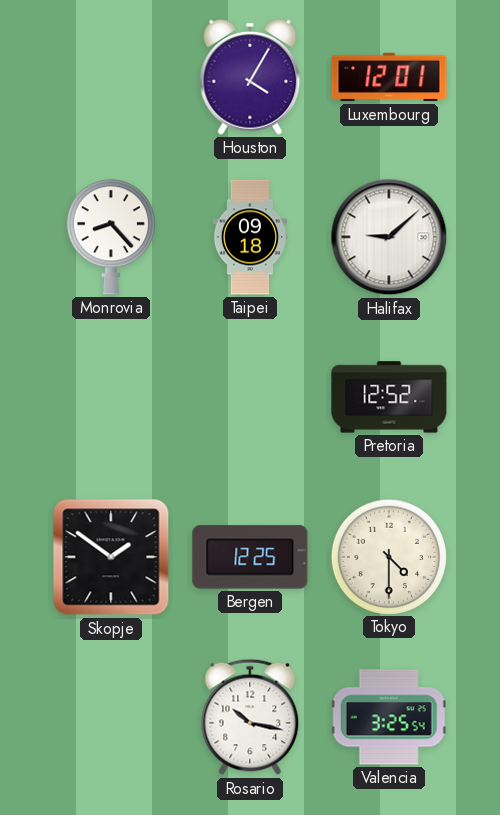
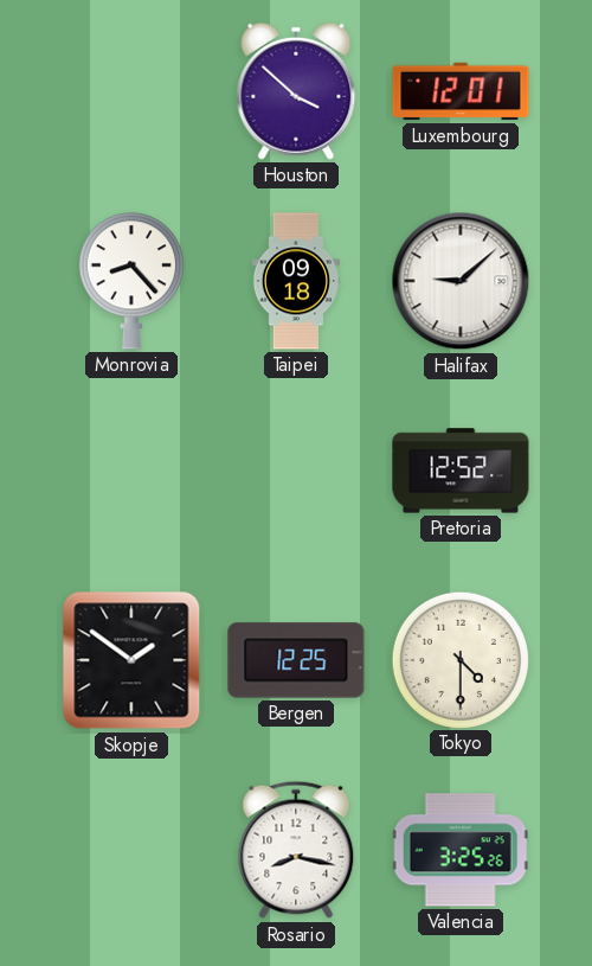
Houston: 4:05 -> 3:52 (296, 91)
Rosario: 10:17 -> 8:17 (296, 850)
Valencia: 3:25:54 -> 3:25:26 (461, 850)
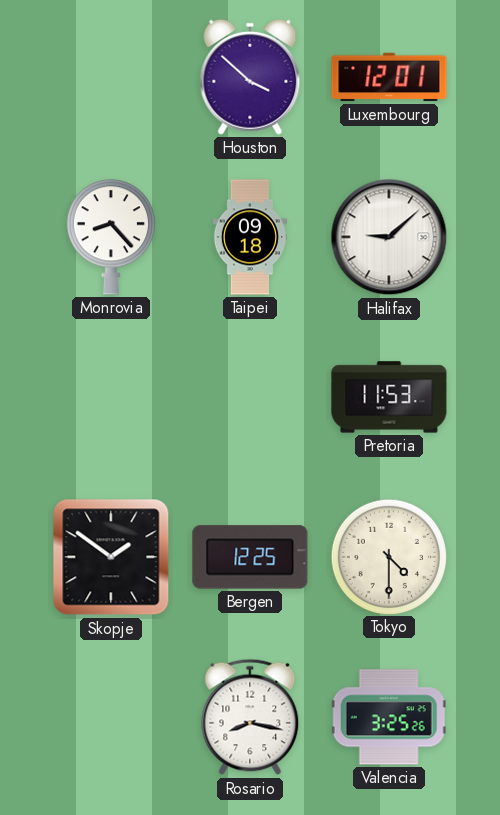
Pretoria: 12:52 -> 11:53 (389, 397)
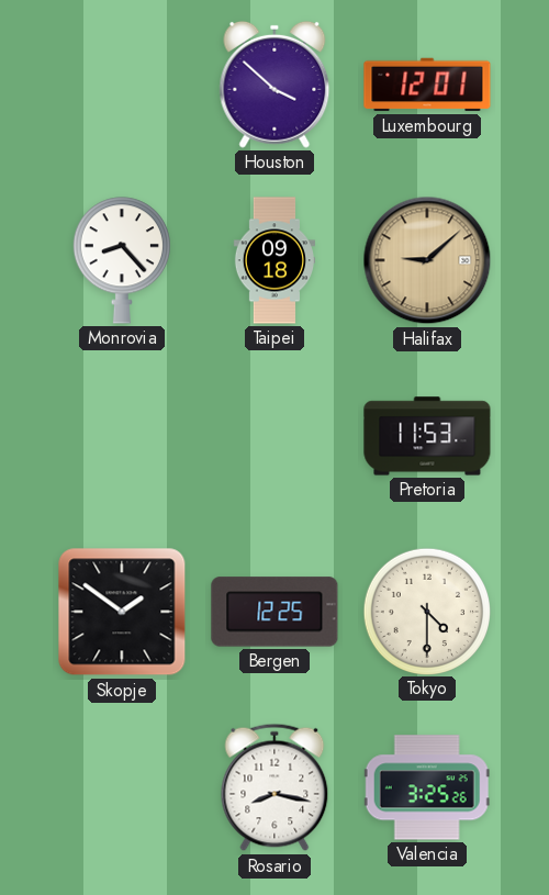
Halifax dial: white -> champagne (427, 260)
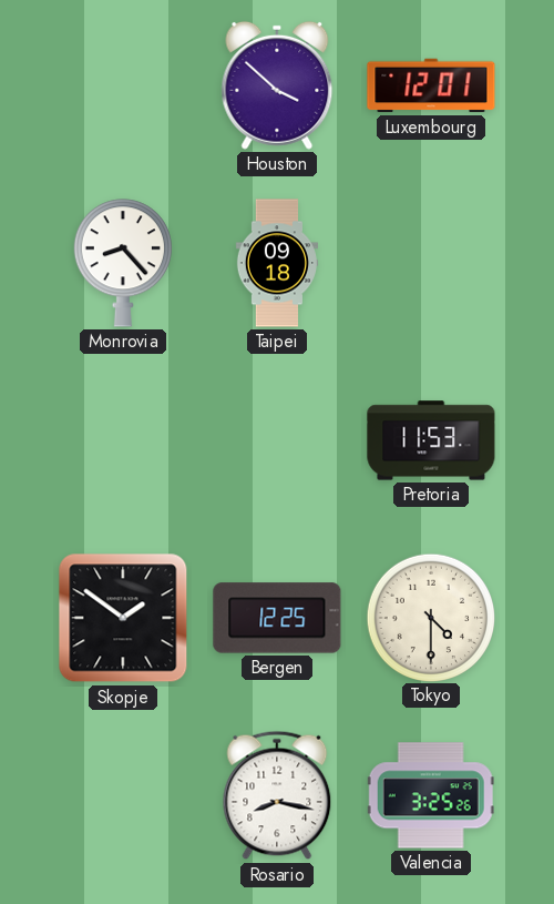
Halifax: 9:08 -> none (427, 260)
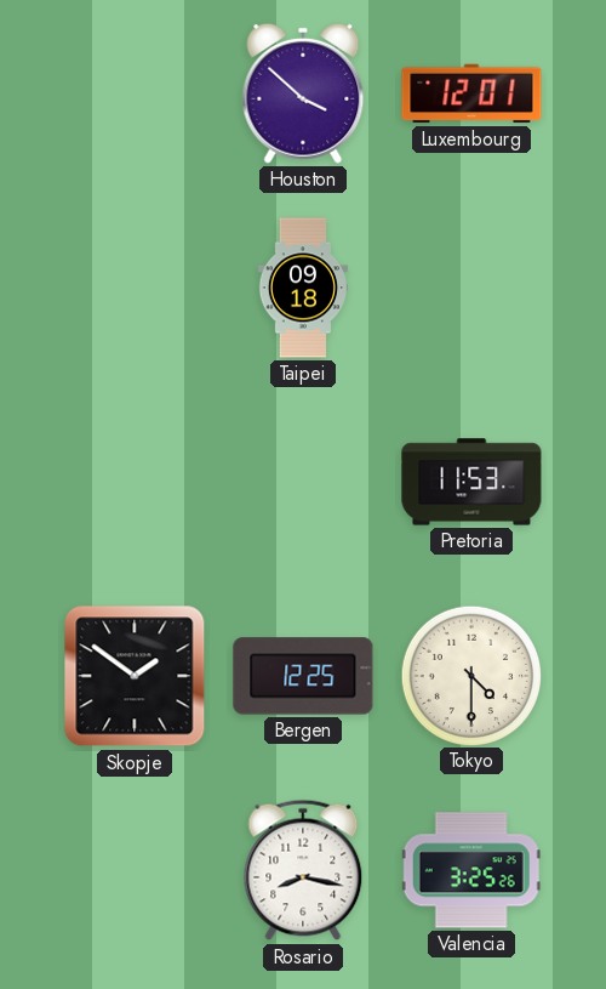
Monrovia: 8:23 -> none (123, 263)
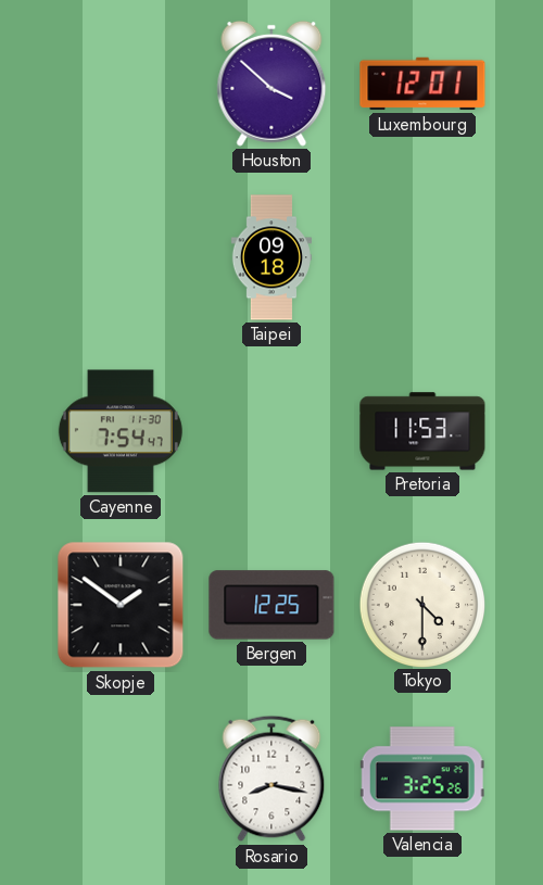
Cayenne: none -> 7:54 (121, 431)
